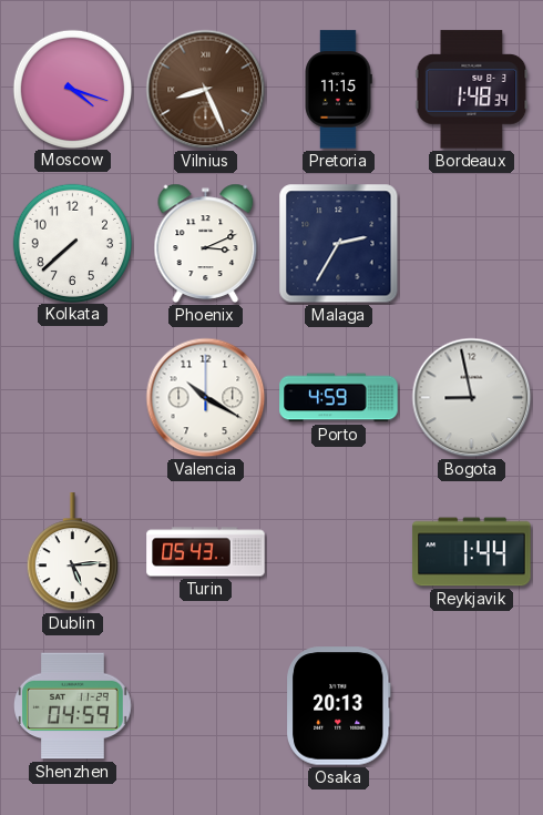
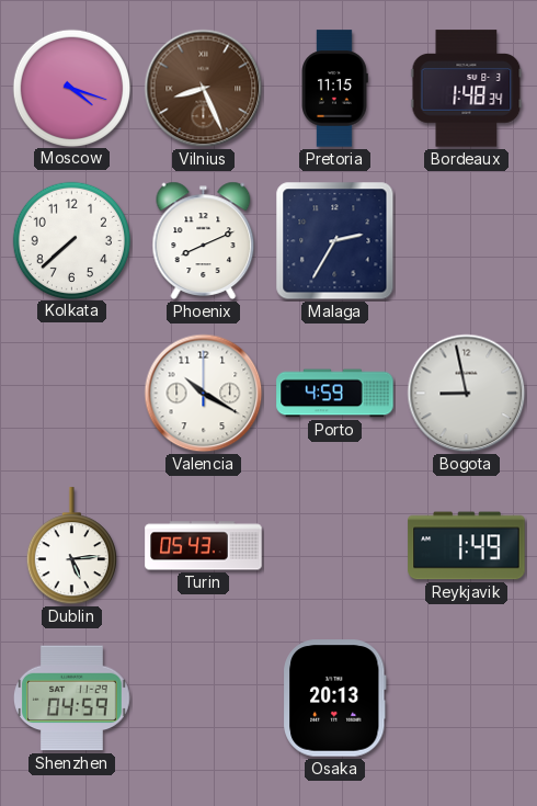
Phoenix: 3:11 -> 8:11 (204, 240)
Reykjavik: 1:44 -> 1:49 (467, 546)
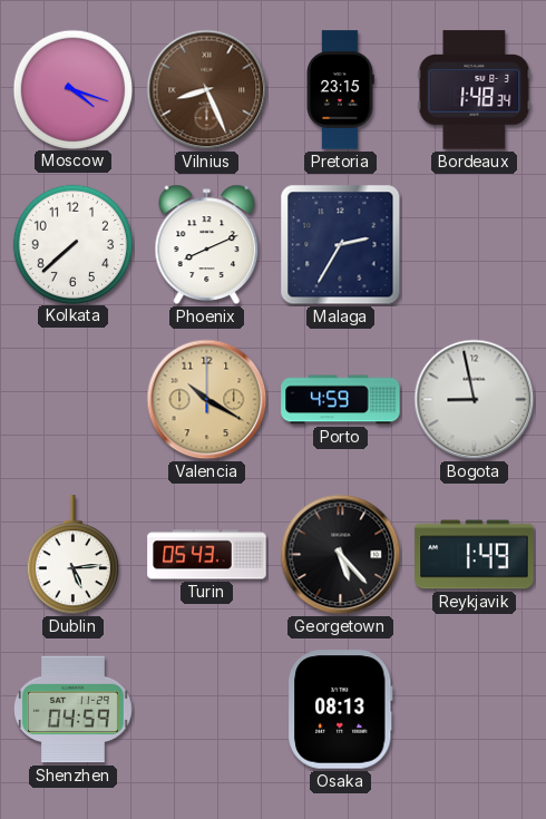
Pretoria: 11:15 -> 23:15 (340, 90)
Valencia dial: white -> champagne (207, 400)
Georgetown: none -> 5:23 (341, 555)
Osaka: 20:13 -> 08:13 (341, 710)
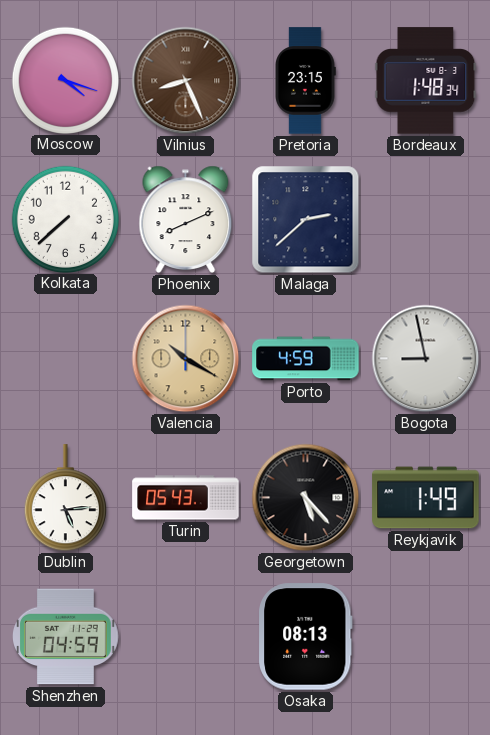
Malaga: 2:35 -> 2:38 (306, 220)
